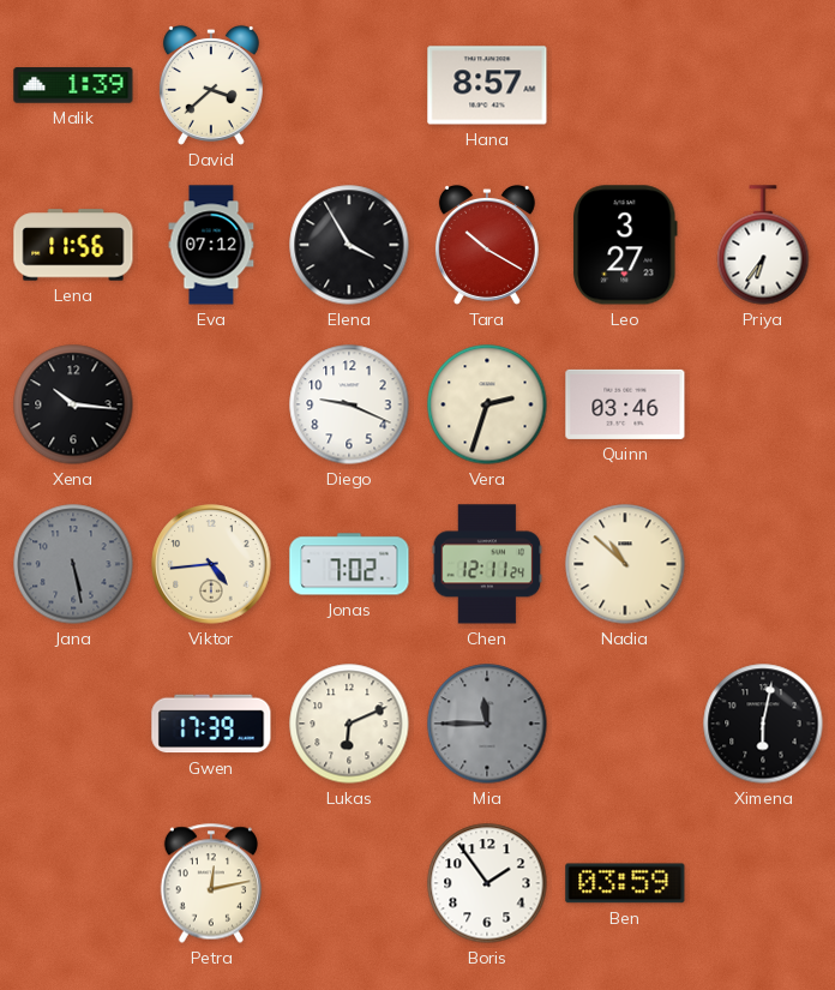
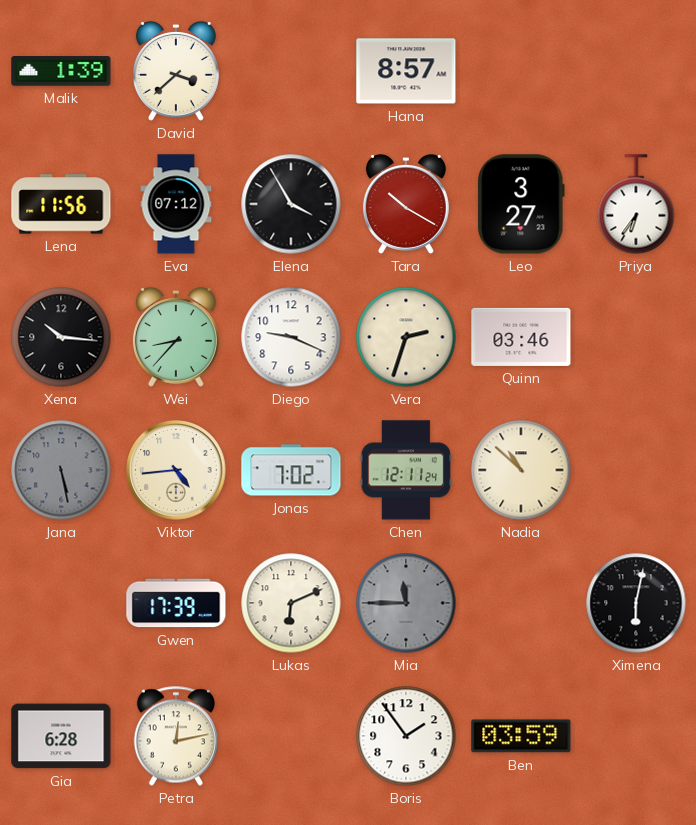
Wei: none -> 8:37 (176, 337)
Gia: none -> 6:28 (61, 736)
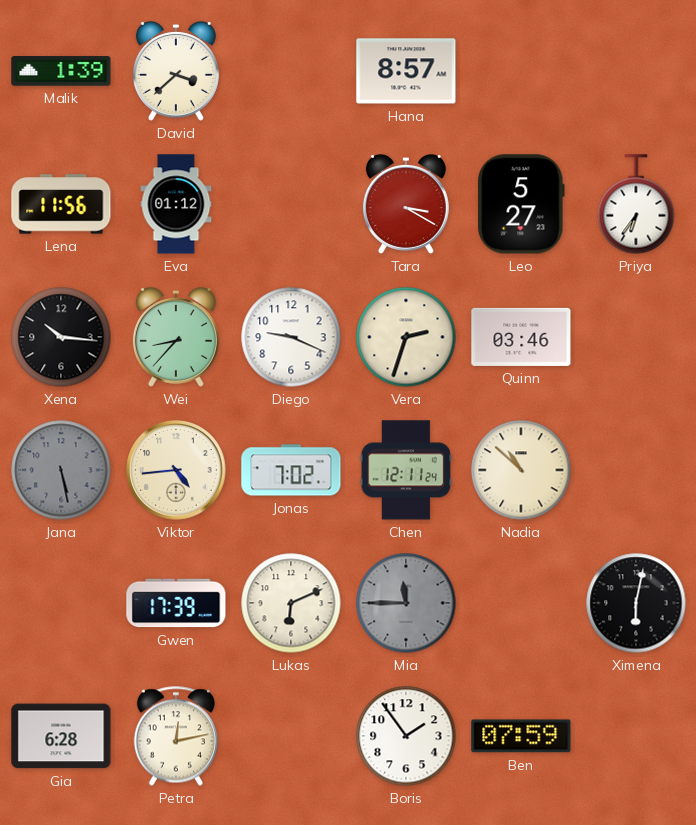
Eva: 07:12 -> 01:12 (176, 204)
Elena: 3:55 -> none (291, 204)
Tara: 10:20 -> 3:20 (406, 204)
Leo: 3:27 -> 5:27 (521, 204)
Ben: 03:59 -> 07:59 (521, 736)
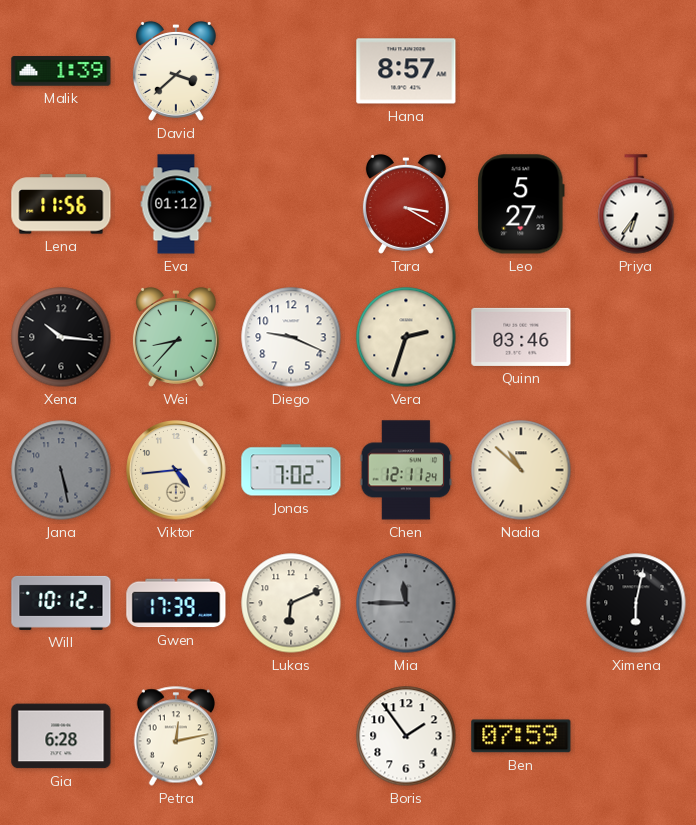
Will: none -> 10:12 (61, 603)
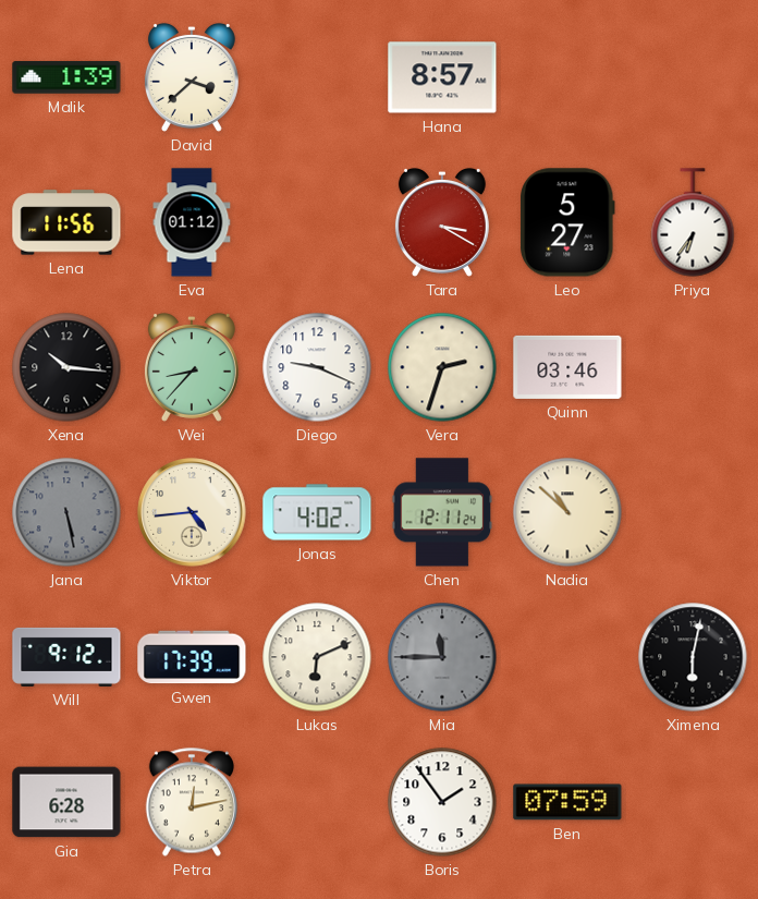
Jonas: 7:02 -> 4:02 (317, 512)
Will: 10:12 -> 9:12 (66, 657)
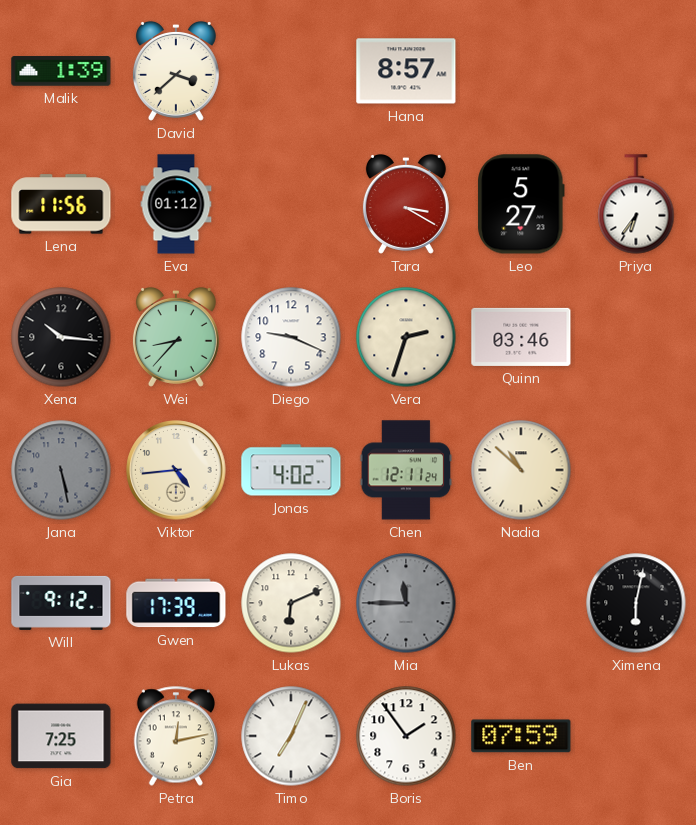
Gia: 6:28 -> 7:25 (61, 736)
Timo: none -> 7:04 (291, 736)
